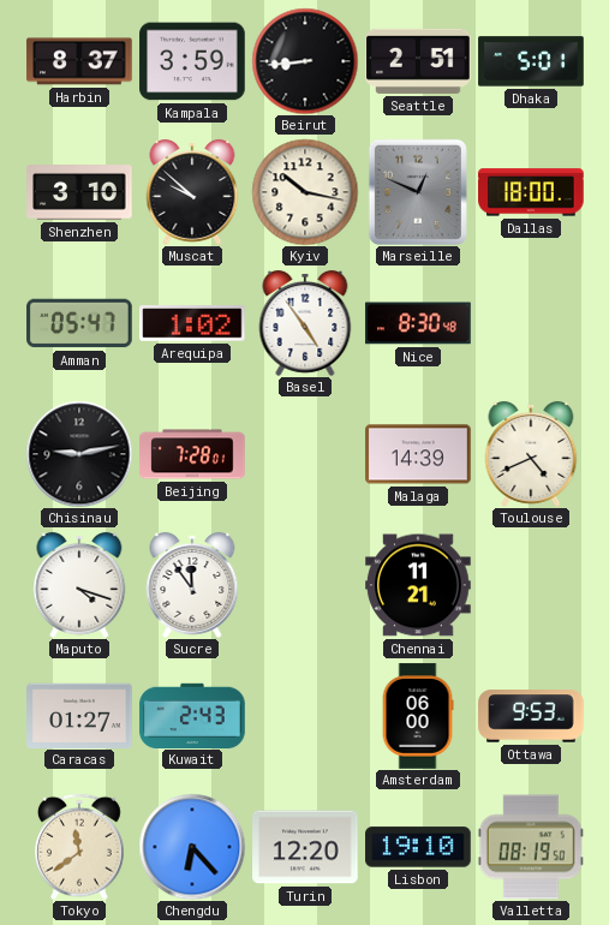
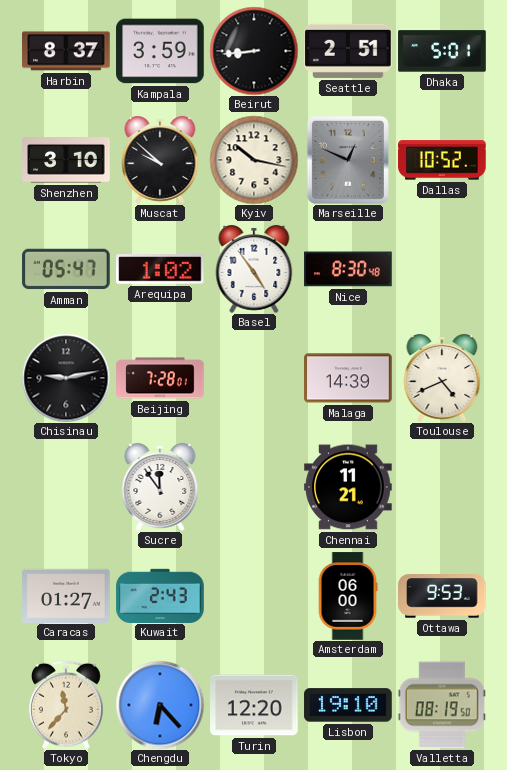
Dallas: 18:00 -> 10:52 (442, 160)
Maputo: 4:18 -> none (79, 585)
Tokyo: 11:39 -> 11:37 (67, 705)
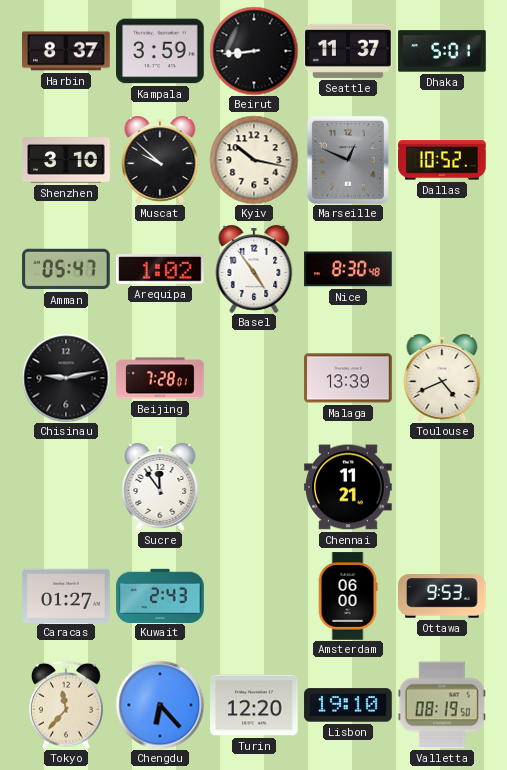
Seattle: 2:51 -> 11:37 (348, 51)
Malaga: 14:39 -> 13:39 (348, 378)
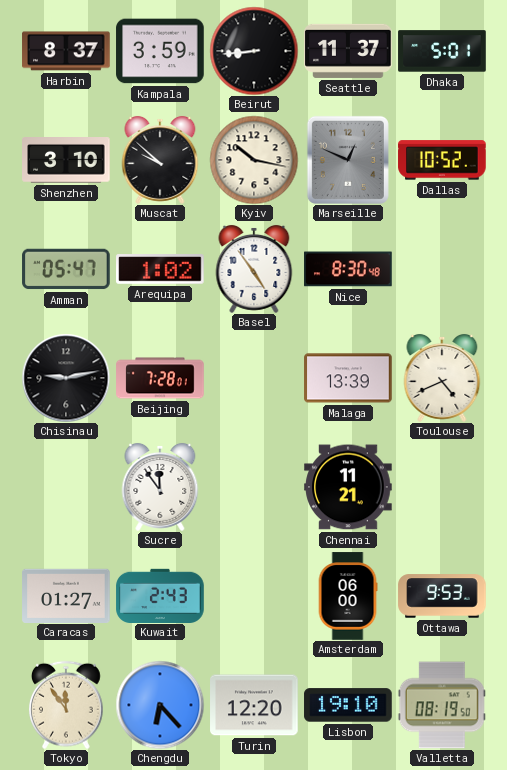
Tokyo: 11:37 -> 11:54 (67, 705)
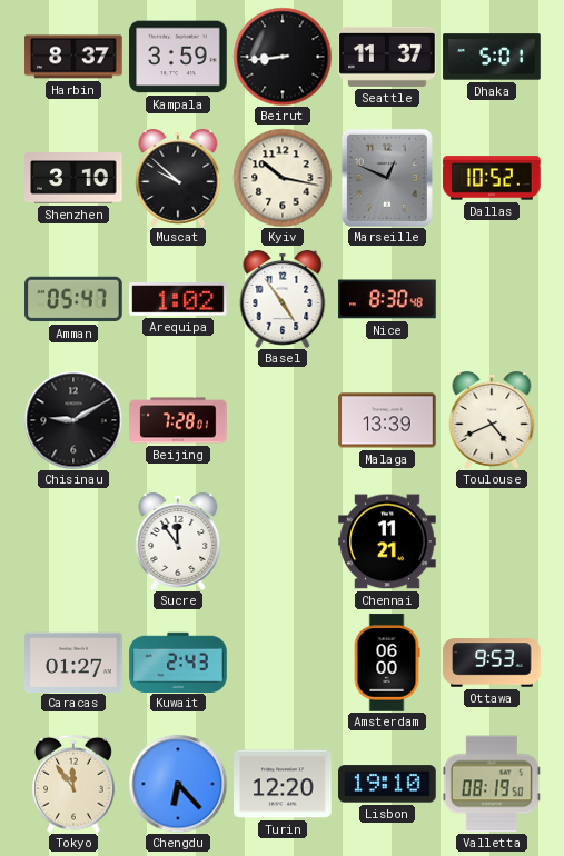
Chisinau: 9:13 -> 9:10 (73, 420)
